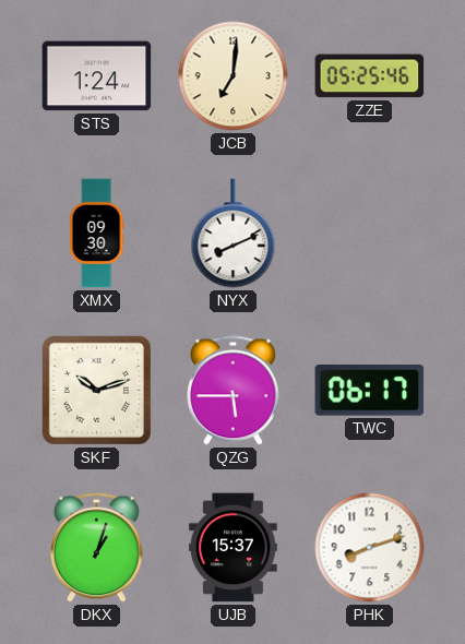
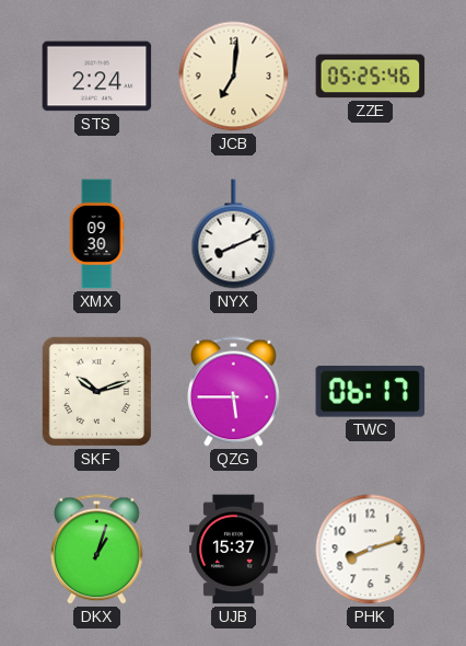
STS: 1:24 -> 2:24 (97, 77)
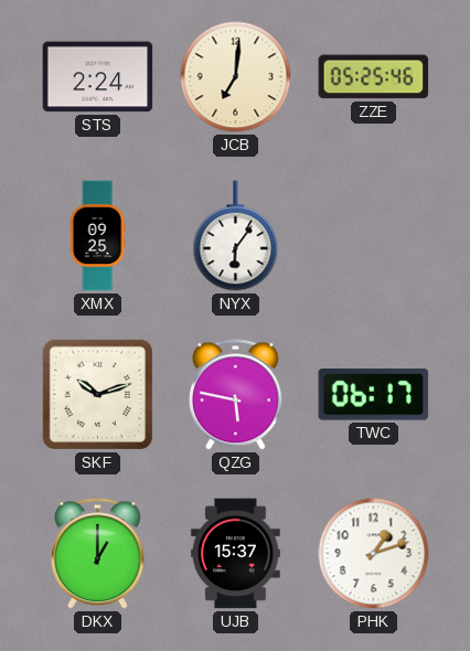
XMX: 09:30 -> 09:25 (97, 236)
NYX: 8:11 -> 6:06 (236, 236)
QZG: 5:45 -> 5:47 (235, 395)
DKX: 1:03 -> 1:00 (97, 554)
PHK: 8:12 -> 1:12 (374, 554)
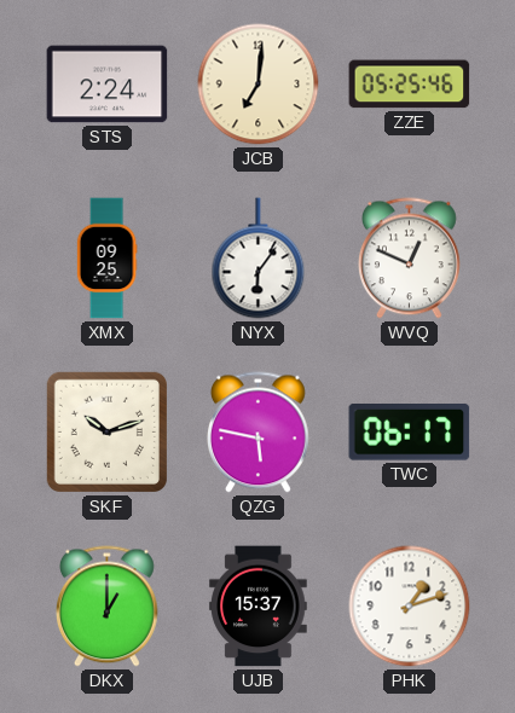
WVQ: none -> 12:49 (409, 259)
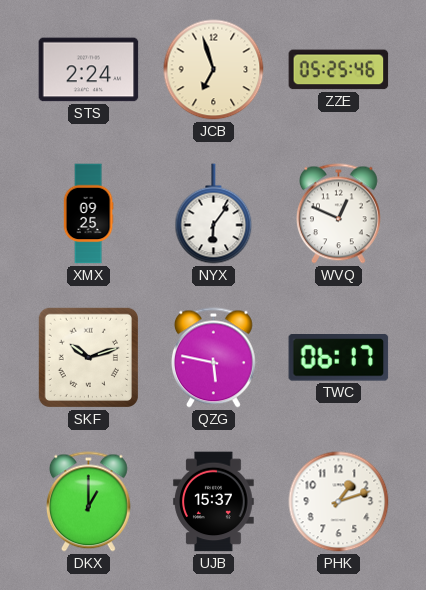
JCB: 7:01 -> 6:57 (214, 70)
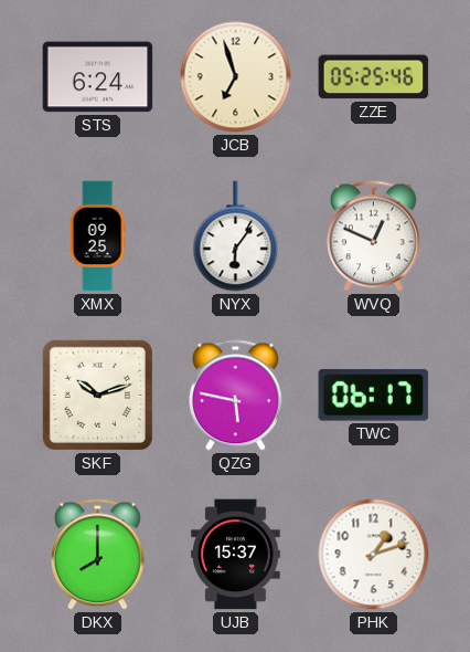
STS: 2:24 -> 6:24 (98, 77)
DKX: 1:00 -> 8:00 (97, 555)
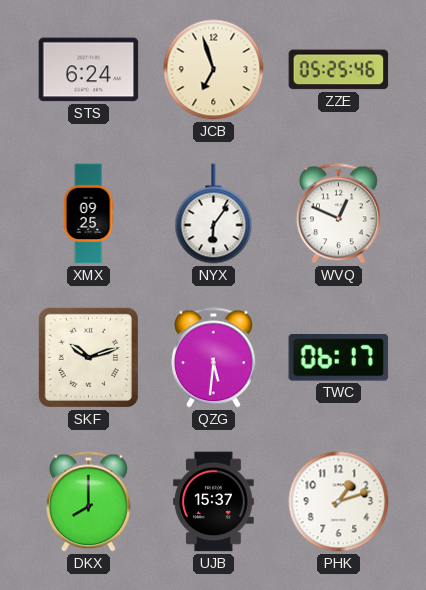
QZG: 5:47 -> 5:31 (213, 358)
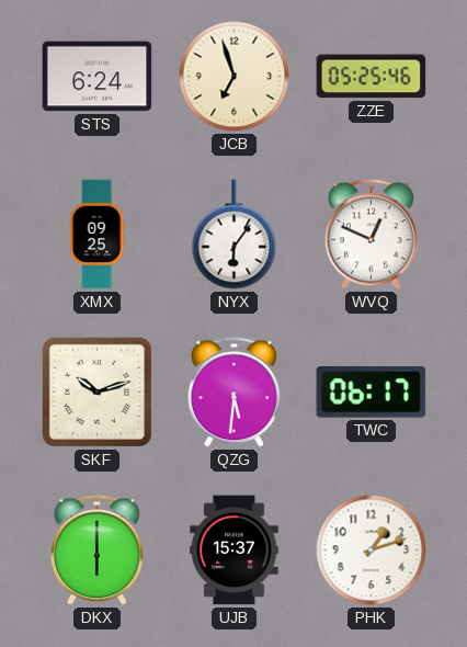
DKX: 8:00 -> 6:00 (96, 550)
